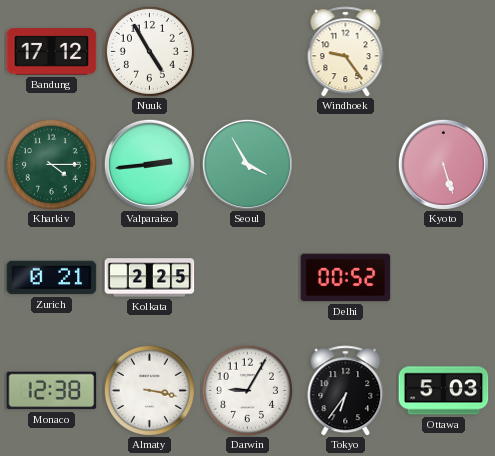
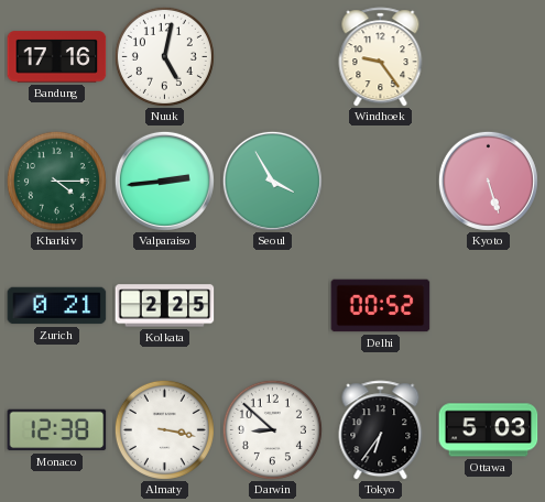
Bandung: 17:12 -> 17:16 (57, 57)
Nuuk: 4:55 -> 5:02 (164, 56)
Darwin: 9:05 -> 8:52 (272, 429)
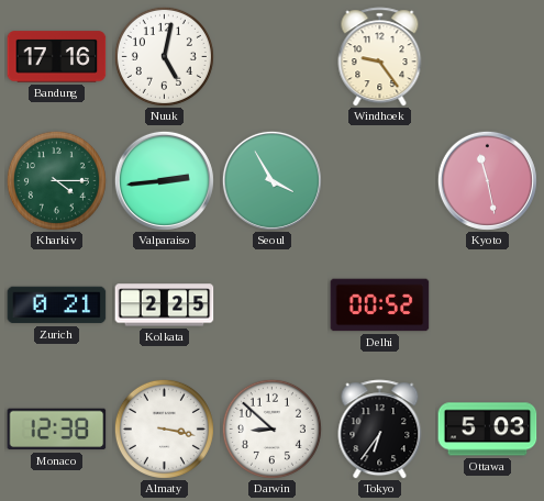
Kyoto: 5:27 -> 11:28 (487, 180)
